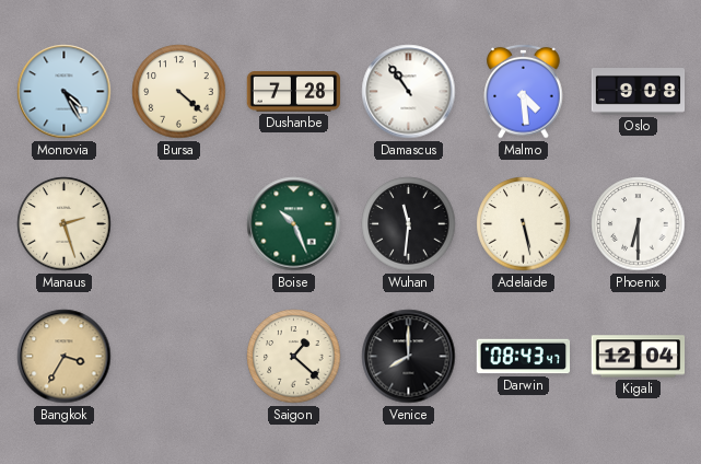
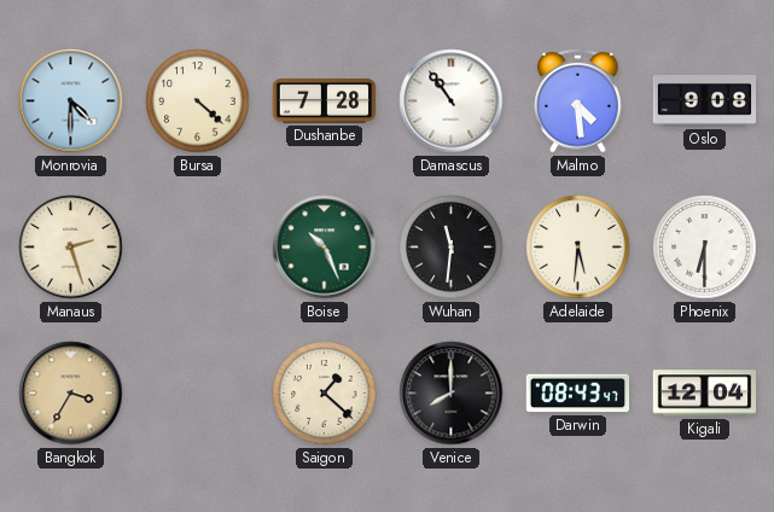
Monrovia: 4:25 -> 4:30 (71, 101)
Adelaide: 5:28 -> 5:31 (578, 248)
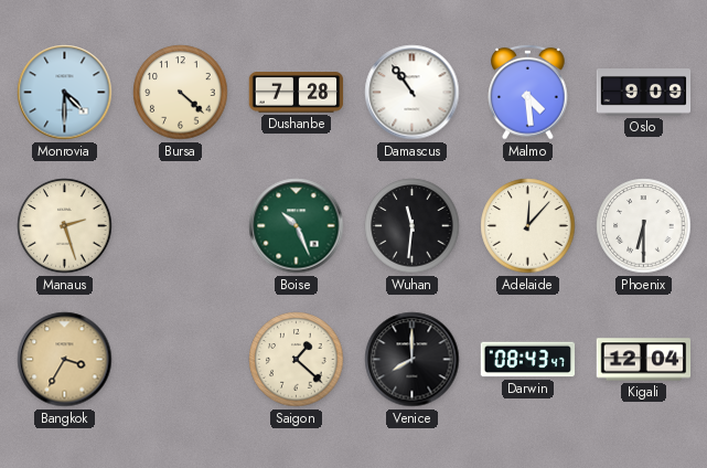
Oslo: 9:08 -> 9:09 (644, 93)
Adelaide: 5:31 -> 12:07 (528, 226)
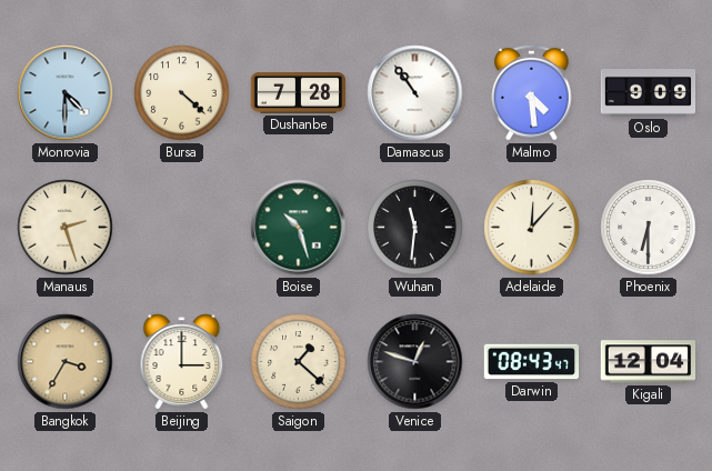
Boise: 10:26 -> 10:27 (299, 228)
Beijing: none -> 3:00 (182, 362)
Venice: 8:00 -> 12:48 (415, 362)
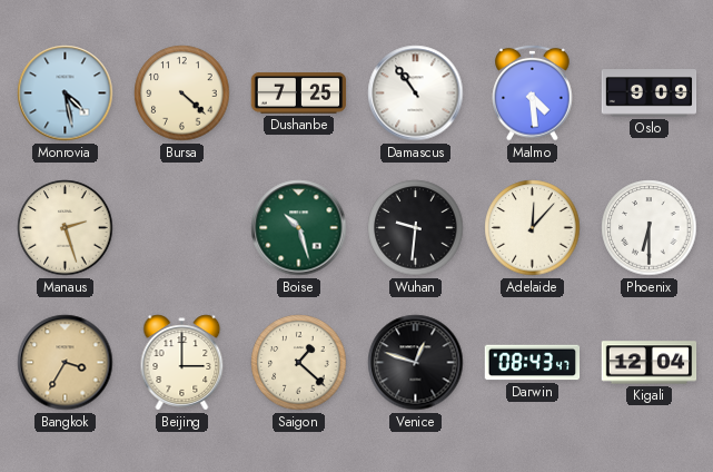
Monrovia: 4:30 -> 4:28 (66, 94)
Dushanbe: 7:28 -> 7:25 (299, 94)
Wuhan: 11:31 -> 9:31 (416, 228)
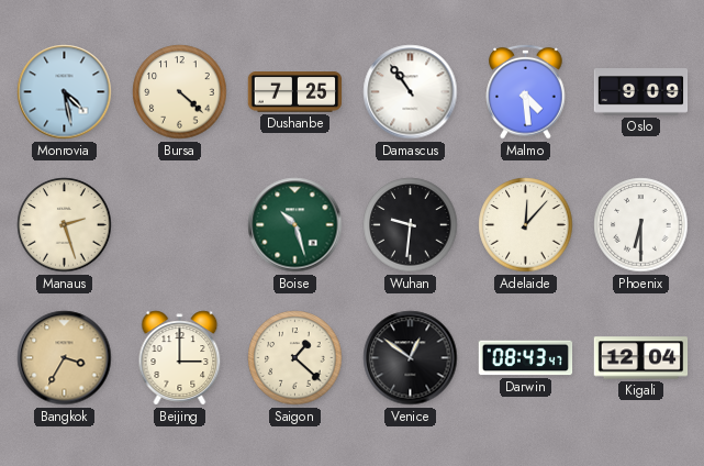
Venice: 12:48 -> 12:51 (411, 358)
